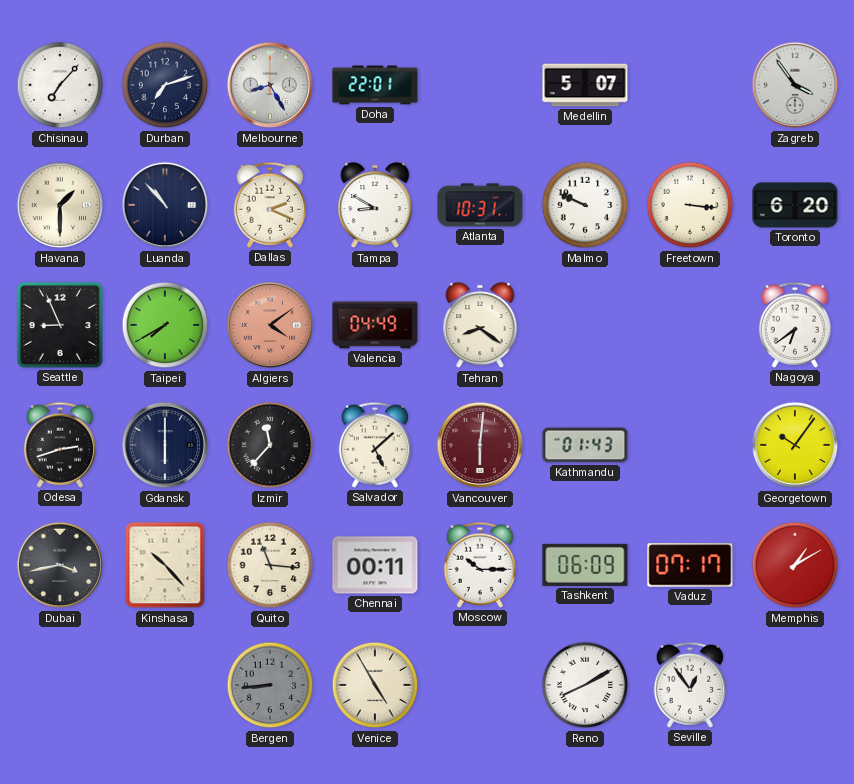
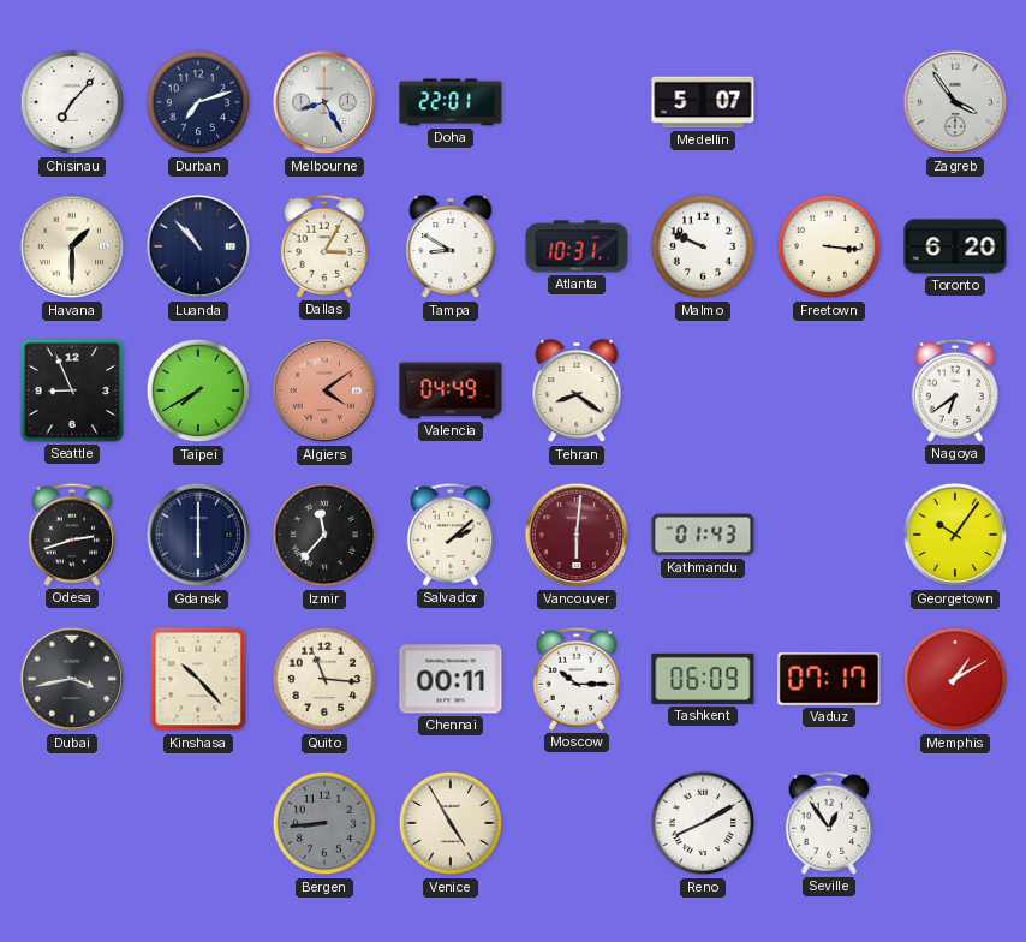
Dallas: 2:19 -> 3:05 (324, 246)
Salvador: 5:08 -> 2:08 (451, 535)
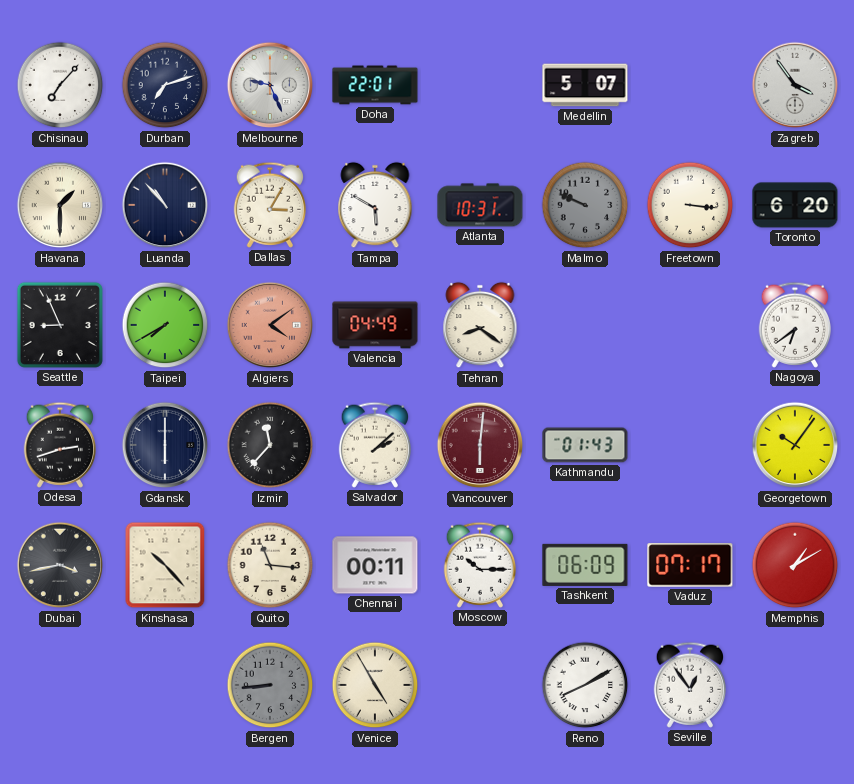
Melbourne: 8:25 -> 9:26 (270, 85)
Tampa: 8:50 -> 5:50 (375, 205)
Malmo dial: white -> grey (585, 205)
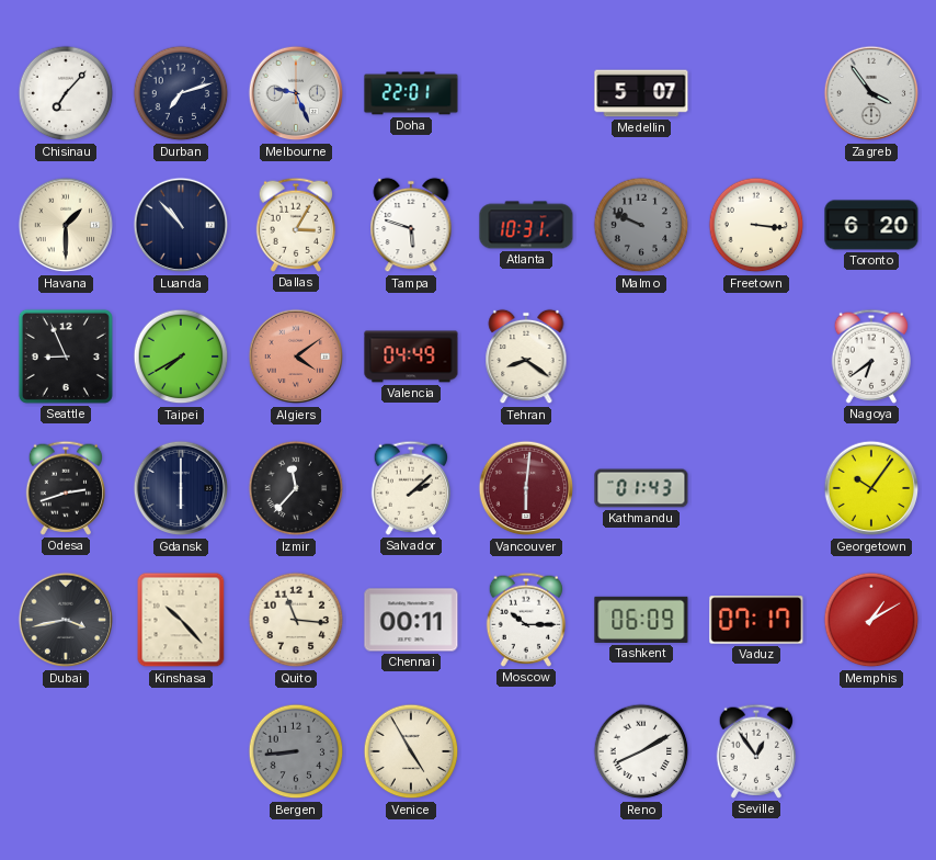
Tampa: 5:50 -> 5:48 (411, 225)
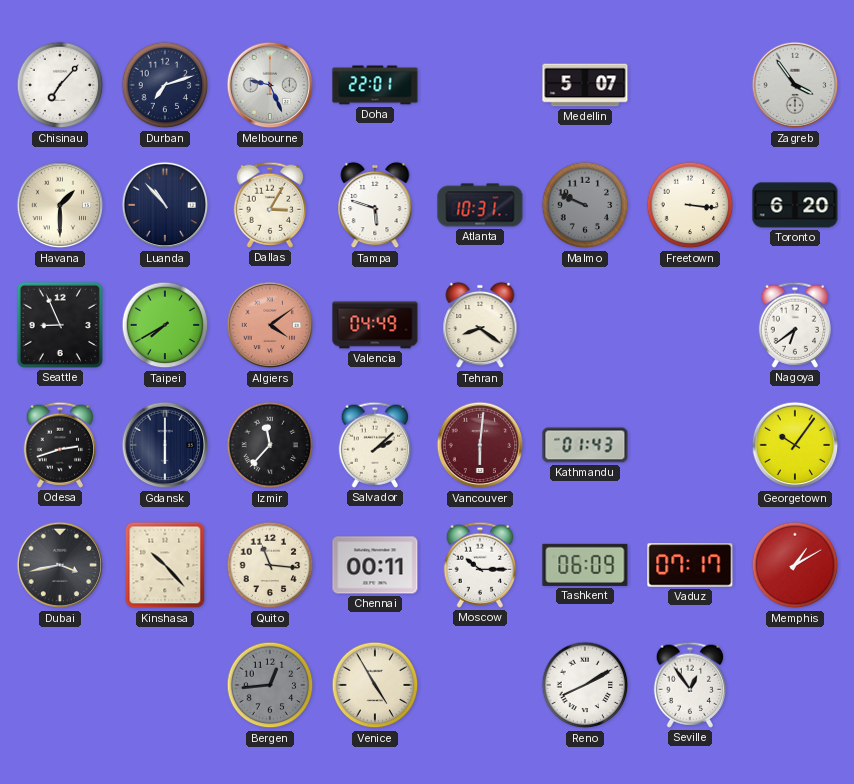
Bergen: 8:44 -> 12:44 (270, 685)
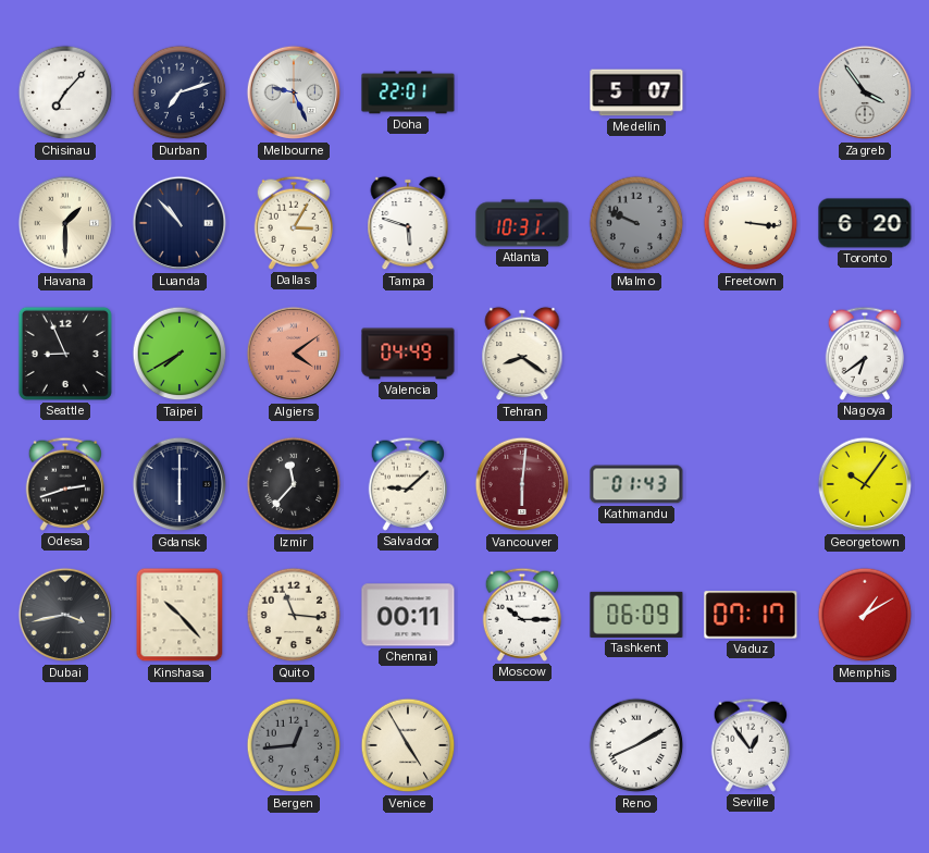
Salvador: 2:08 -> 9:08 (408, 484)
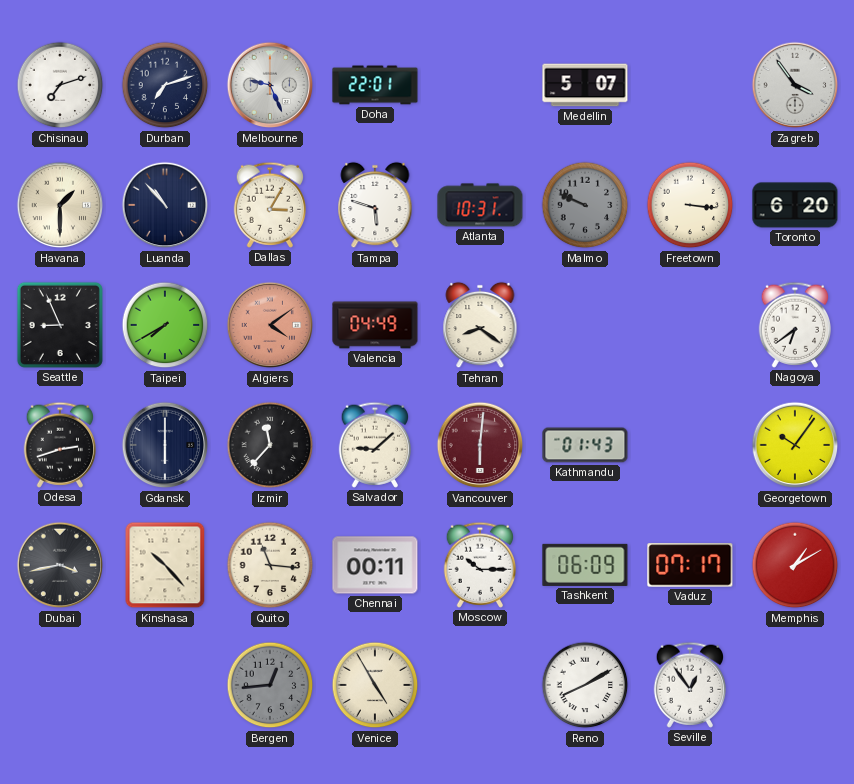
Chisinau: 7:07 -> 7:12 (60, 85)
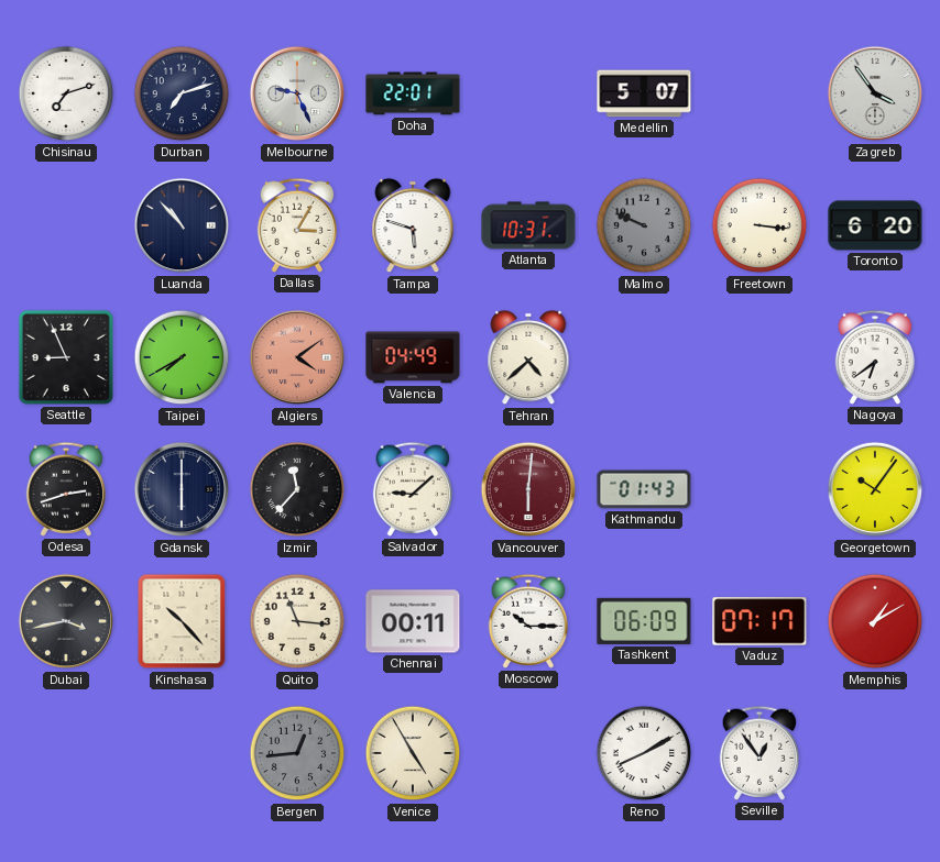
Havana: 1:30 -> none (60, 205)
Tehran: 8:21 -> 4:38 (528, 357)
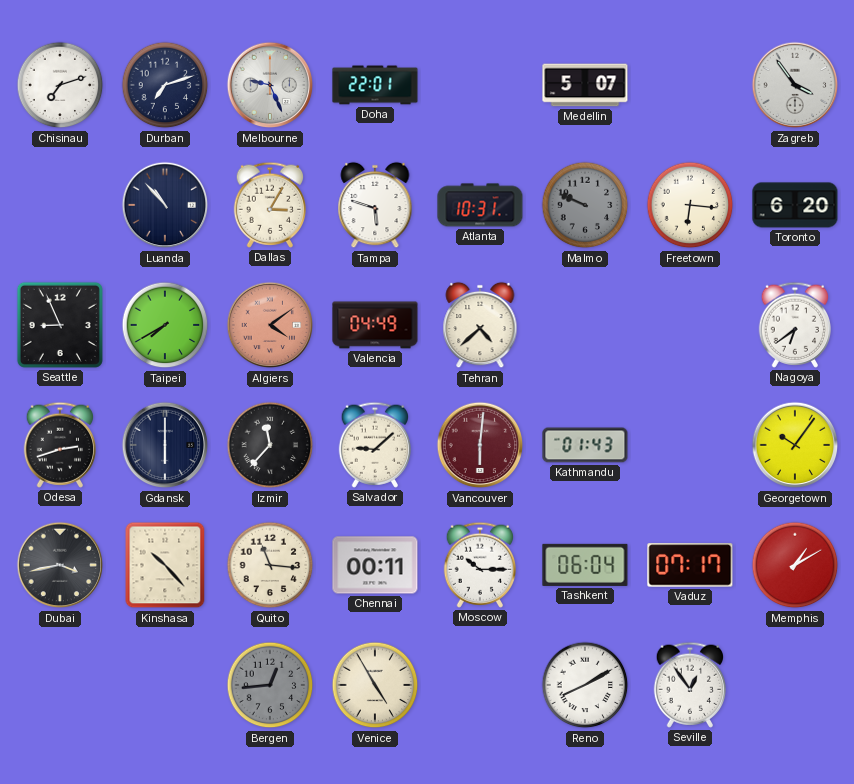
Freetown: 3:16 -> 6:16 (690, 205)
Tashkent: 06:09 -> 06:04 (585, 565)
